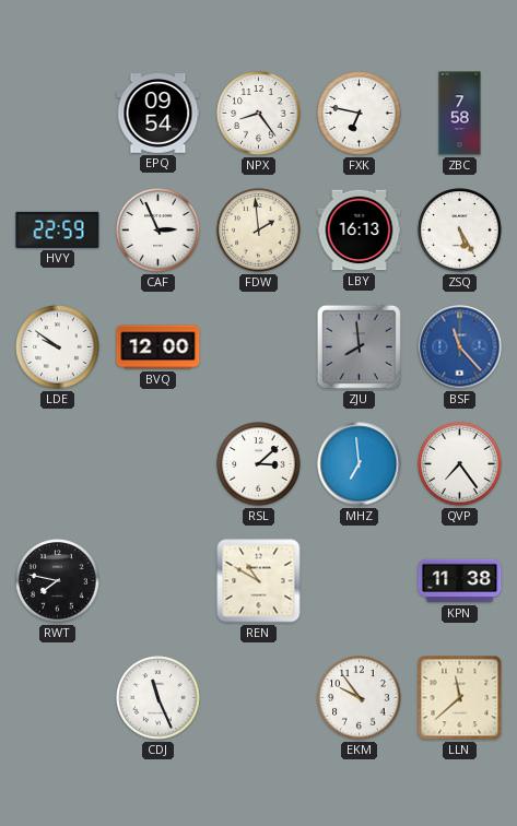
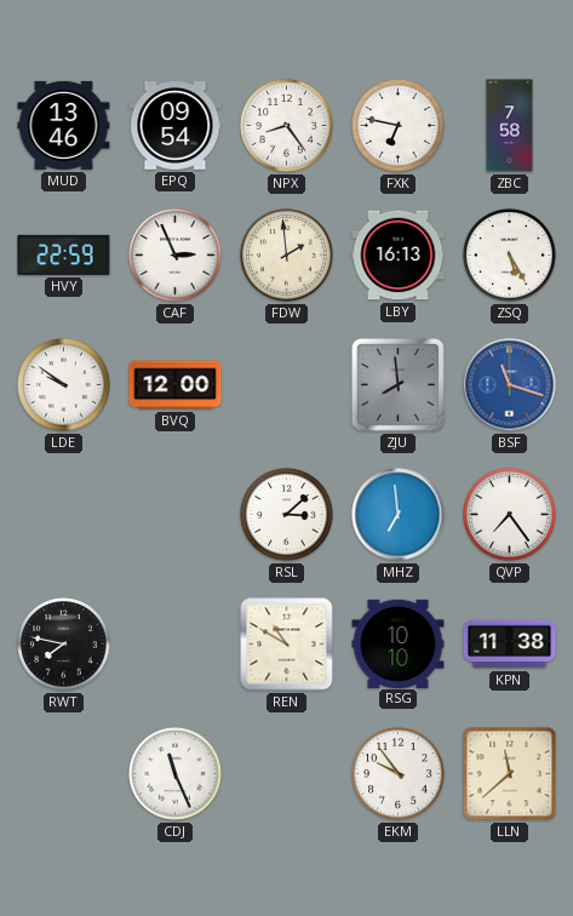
MUD: none -> 13:46 (64, 125)
BSF: 11:23 -> 11:18 (510, 385)
RSG: none -> 10:10 (399, 643)
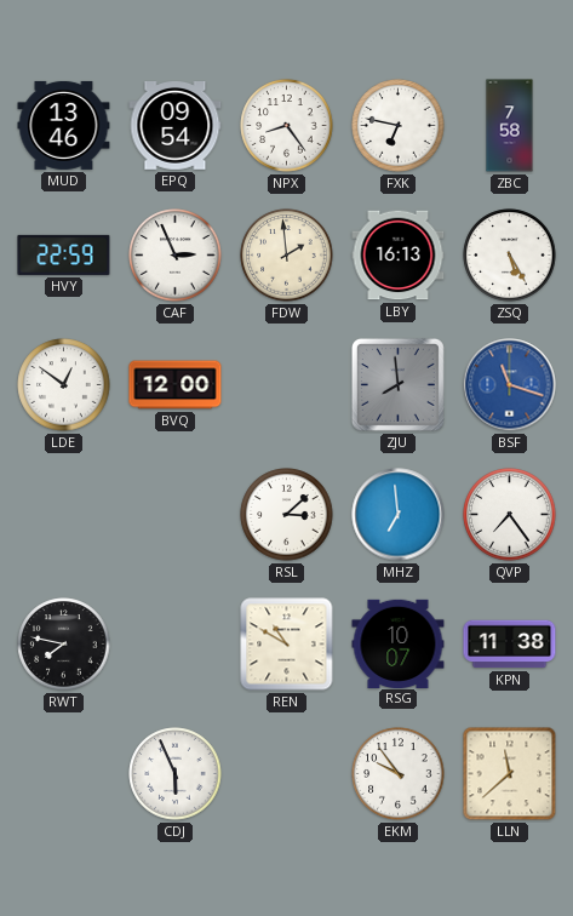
LDE: 9:51 -> 12:51 (64, 385)
RSG: 10:10 -> 10:07 (399, 643)
CDJ: 11:26 -> 5:56 (176, 774)
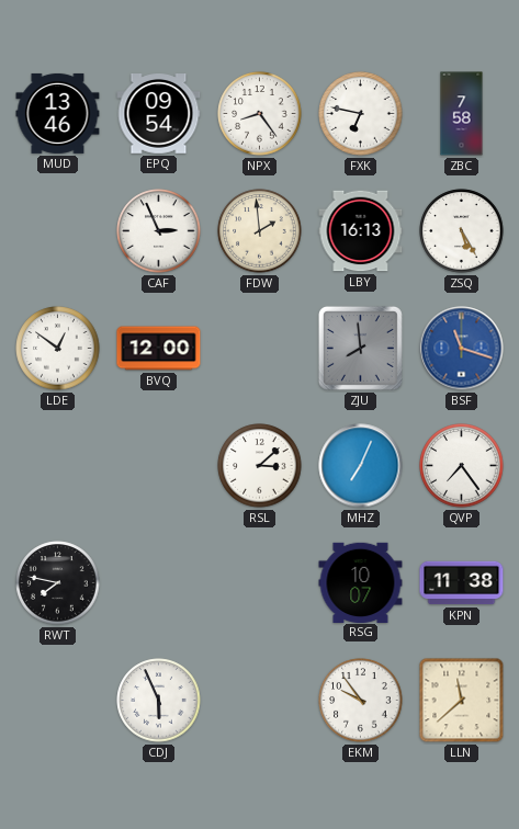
HVY: 22:59 -> none (64, 254)
MHZ: 6:59 -> 7:04 (361, 466)
REN: 10:50 -> none (287, 645)
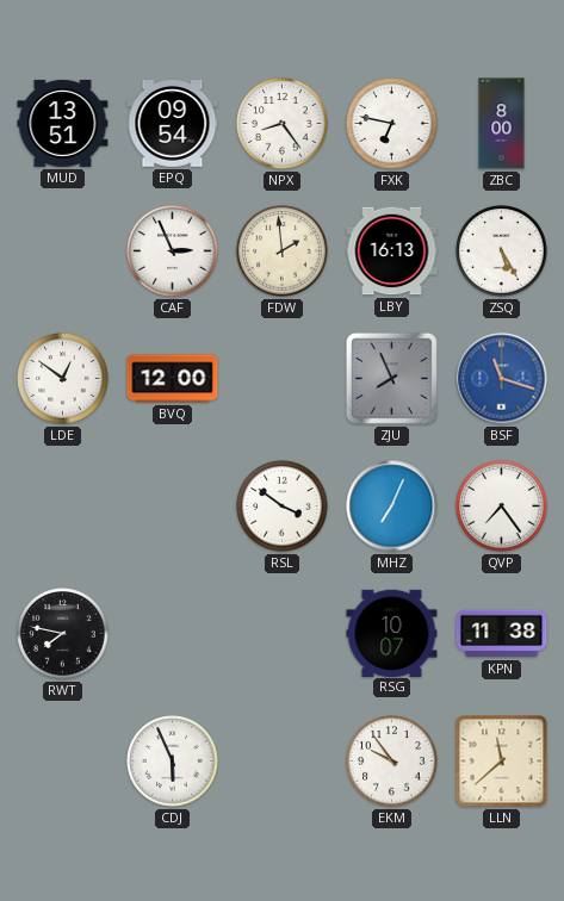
MUD: 13:46 -> 13:51 (63, 123)
ZBC: 7:58 -> 8:00 (502, 124)
ZJU: 7:59 -> 7:56 (391, 378)
RSL: 3:08 -> 3:51 (283, 507)
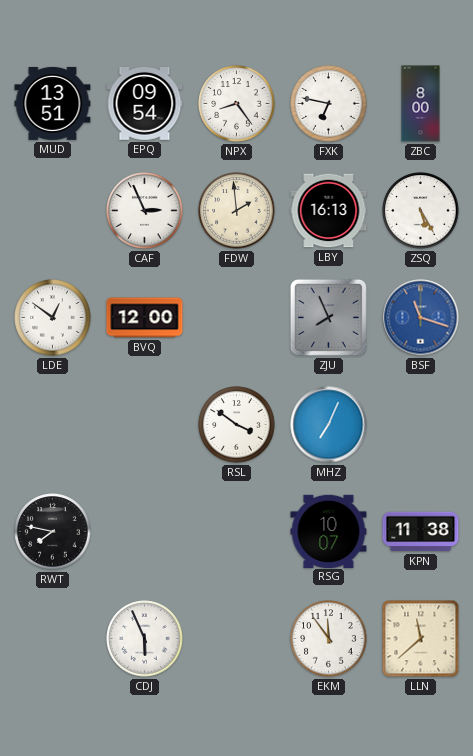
QVP: 7:24 -> none (502, 507)
EKM: 9:54 -> 11:54 (329, 639)
